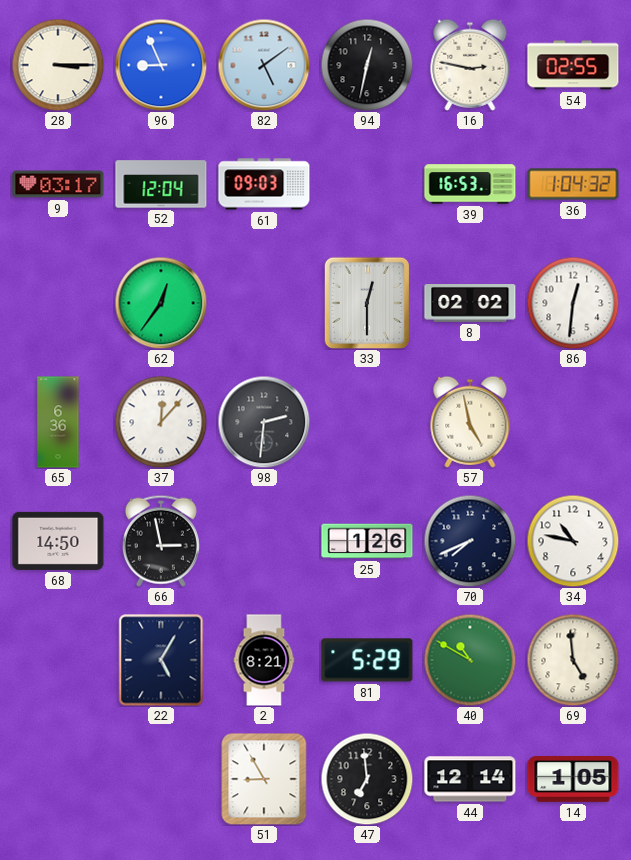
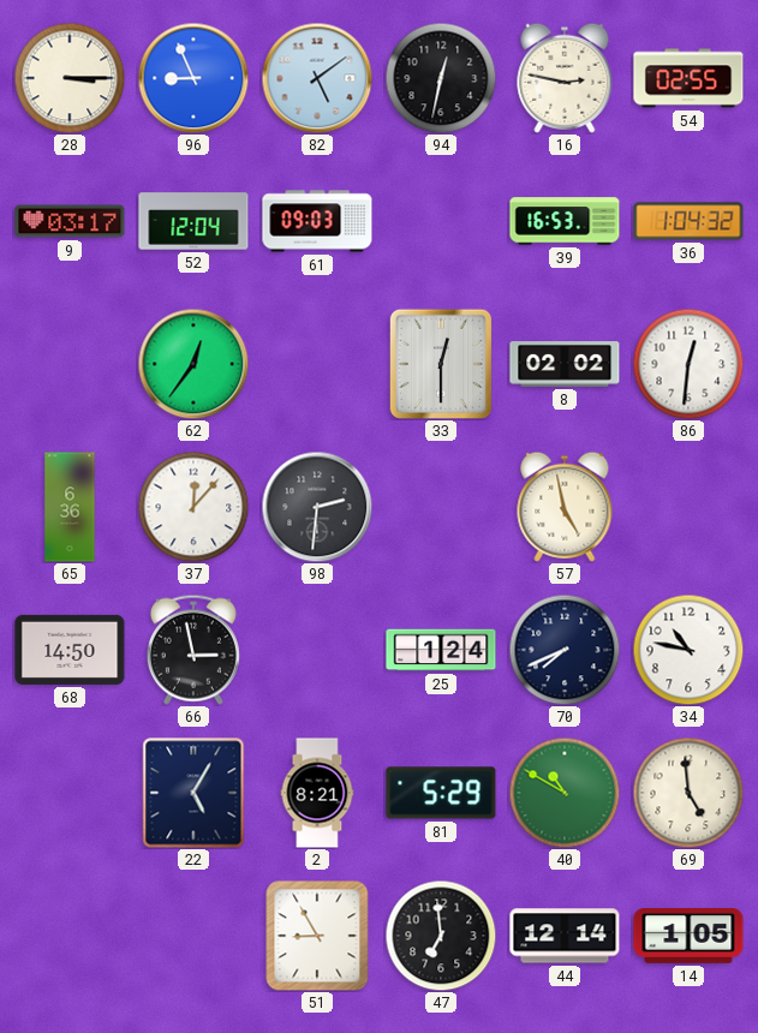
25: 1:26 -> 1:24 (441, 650)
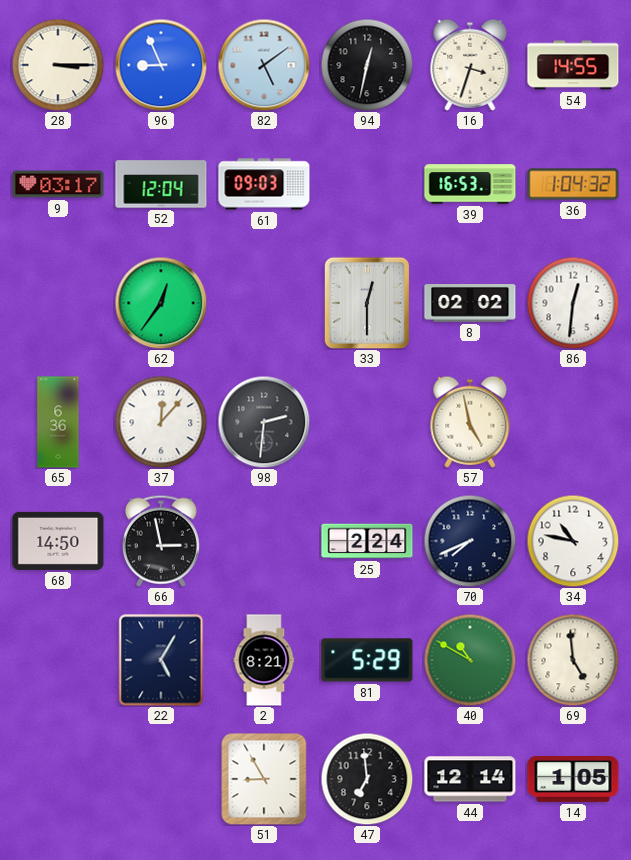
16: 2:47 -> 3:33 (470, 65)
54: 02:55 -> 14:55 (573, 65)
25: 1:24 -> 2:24 (367, 541)
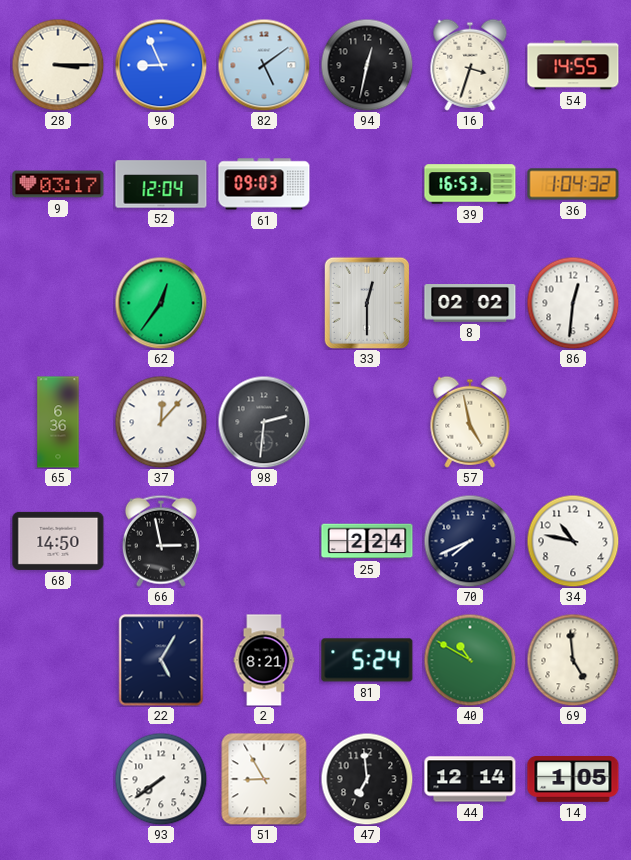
81: 5:29 -> 5:24 (367, 660)
93: none -> 7:39 (161, 779)
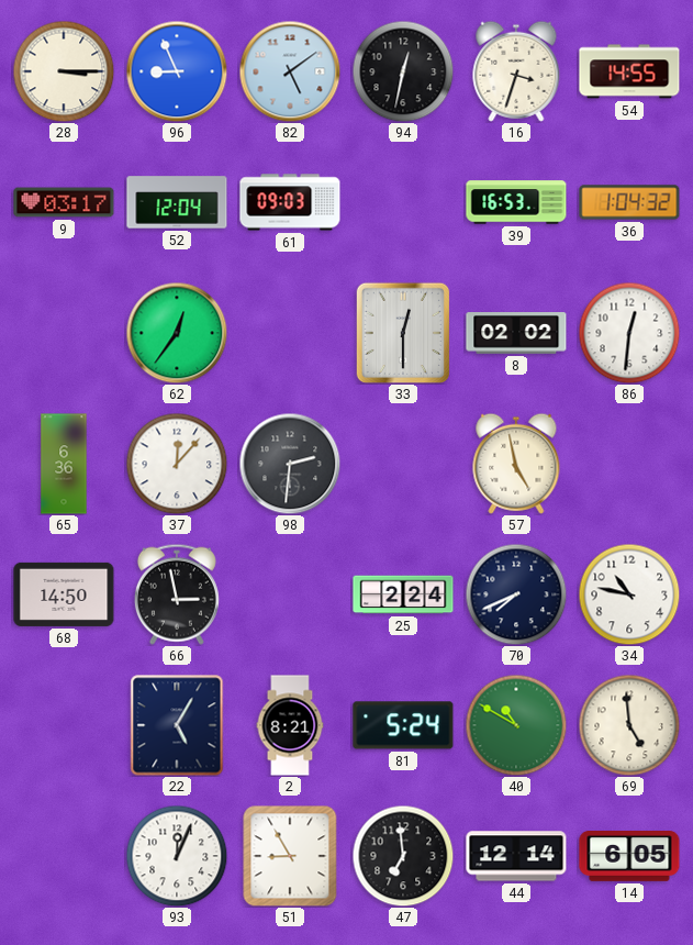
93: 7:39 -> 12:04 (177, 856)
14: 1:05 -> 6:05 (629, 857)
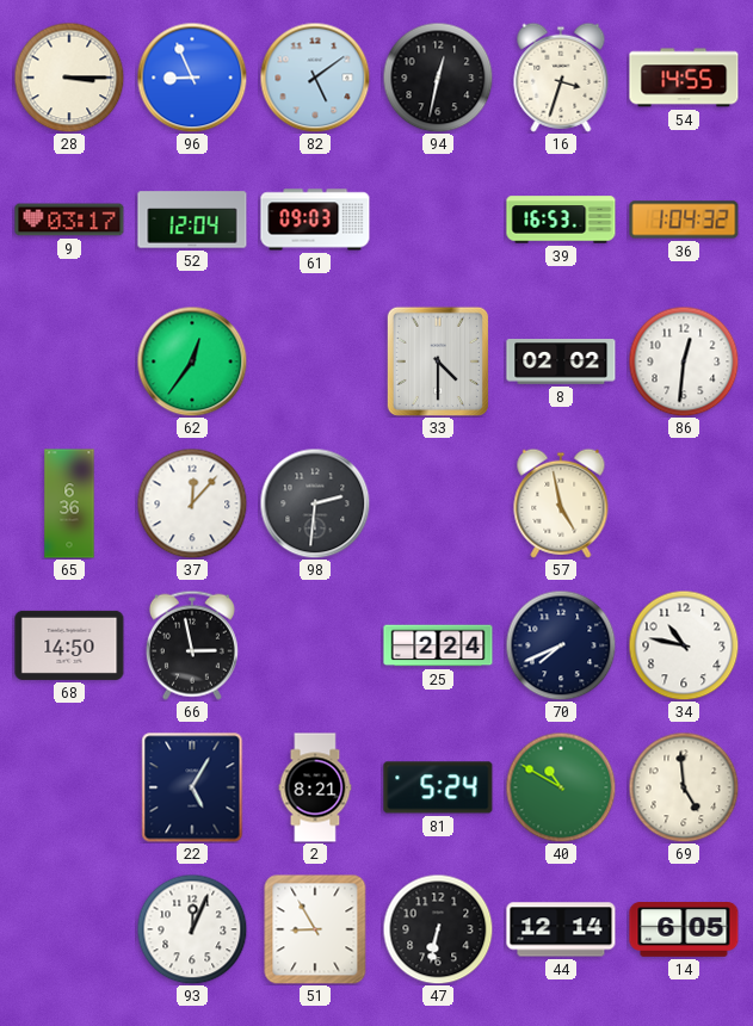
33: 12:30 -> 4:30 (437, 360)
47: 6:59 -> 6:32 (438, 929)
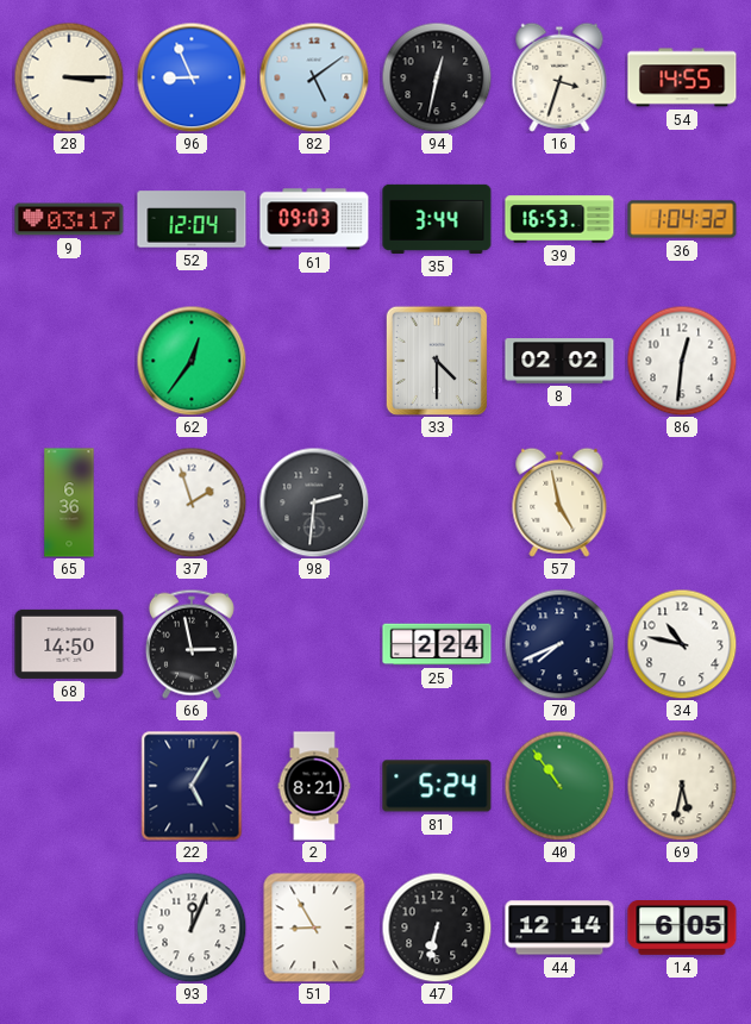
35: none -> 3:44 (437, 219)
37: 12:07 -> 1:57 (192, 502)
40: 10:50 -> 10:54 (559, 786)
69: 4:59 -> 5:32 (682, 786)
